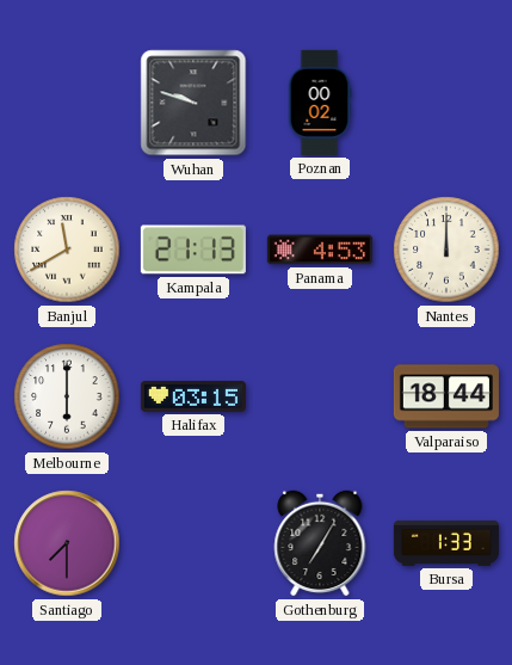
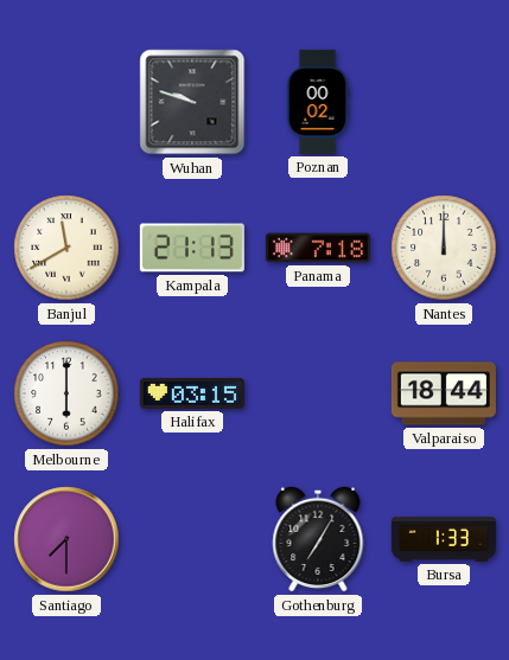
Panama: 4:53 -> 7:18 (318, 248)
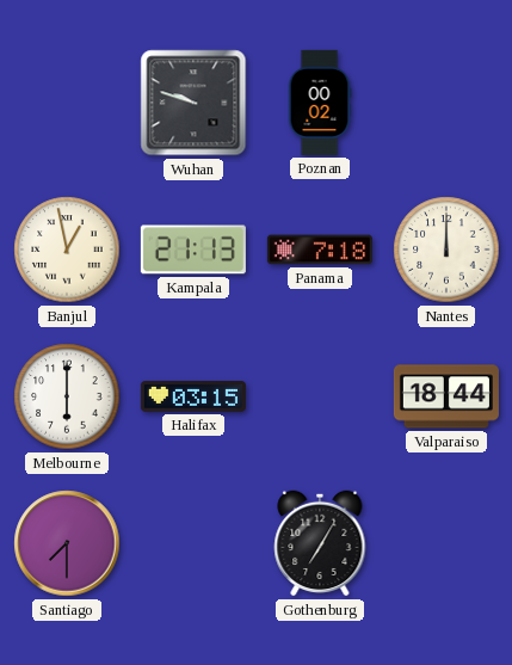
Banjul: 11:40 -> 12:58 (67, 250)
Bursa: 1:33 -> none (444, 539)
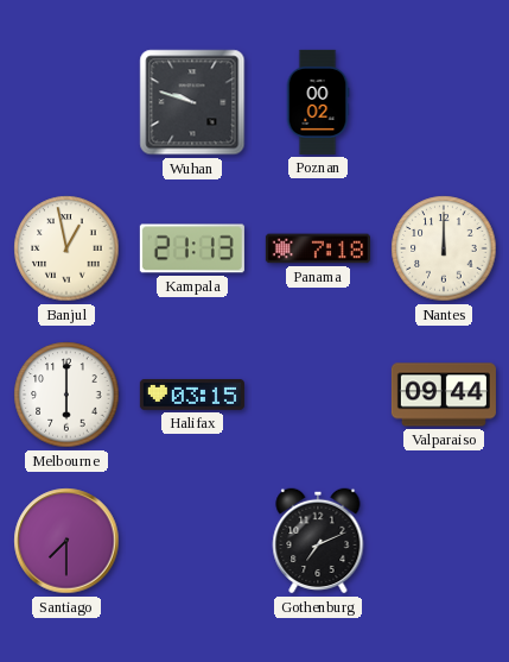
Valparaiso: 18:44 -> 09:44 (444, 395)
Gothenburg: 7:05 -> 7:11 (318, 541)
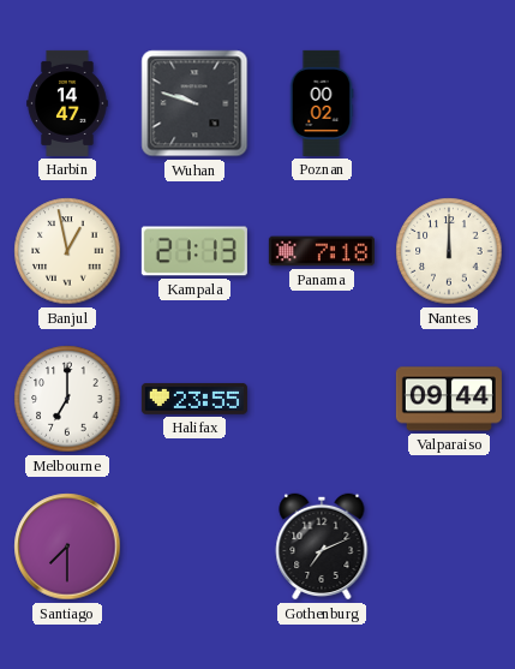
Harbin: none -> 14:47 (67, 103)
Melbourne: 6:00 -> 7:00 (67, 399)
Halifax: 03:15 -> 23:55 (194, 399)
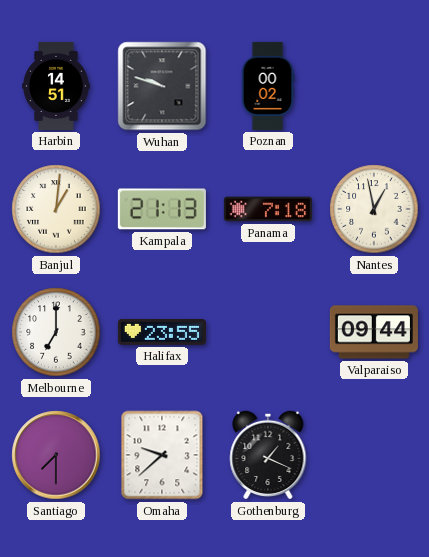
Harbin: 14:47 -> 14:51 (56, 86)
Banjul: 12:58 -> 1:01 (56, 209)
Nantes: 12:00 -> 12:58 (374, 209)
Omaha: none -> 9:38 (162, 455)
Gothenburg: 7:11 -> 1:19 (268, 455)
